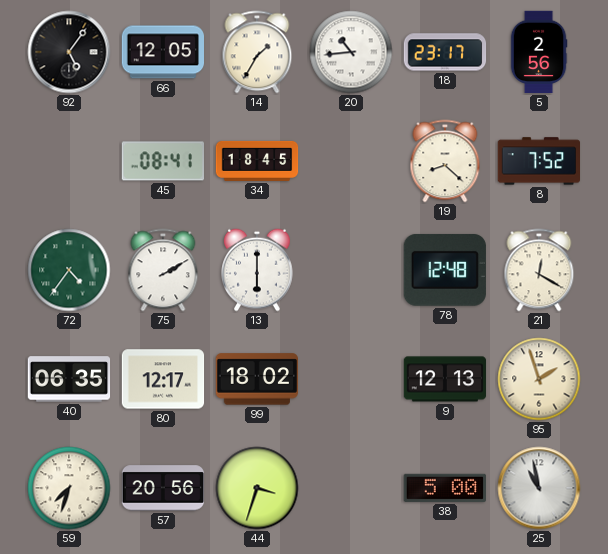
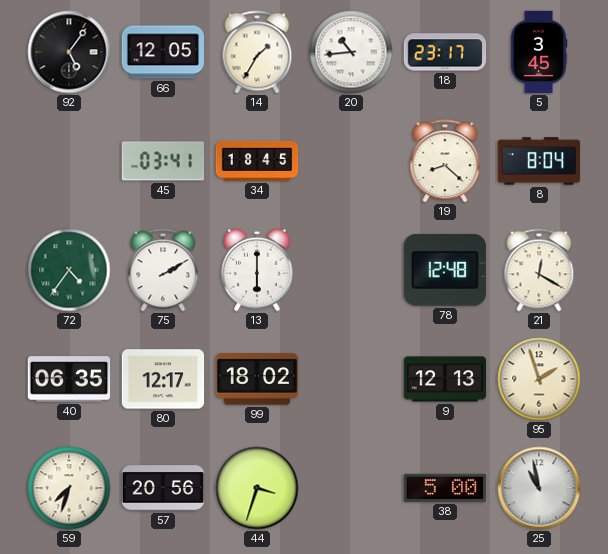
5: 2:56 -> 3:45 (539, 52)
45: 08:41 -> 03:41 (162, 161)
8: 7:52 -> 8:04 (539, 161)
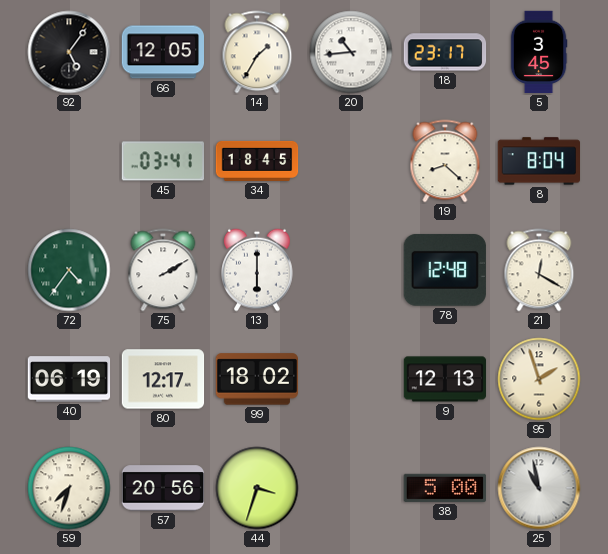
40: 06:35 -> 06:19 (69, 379)
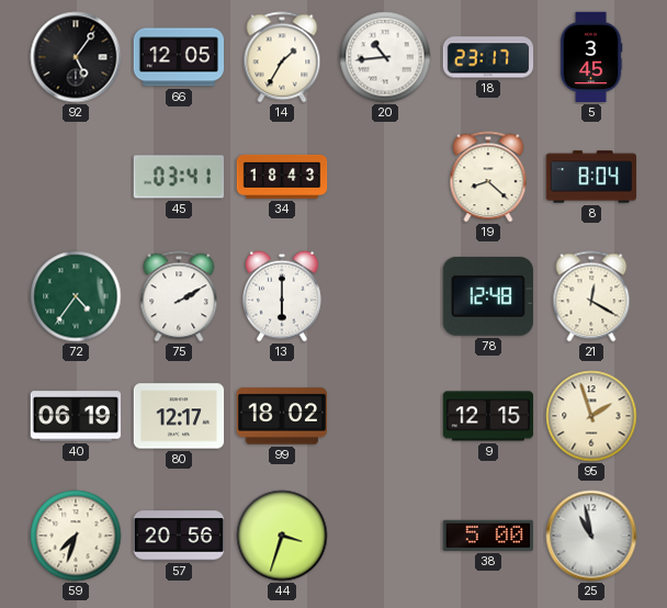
34: 18:45 -> 18:43 (282, 177)
9: 12:13 -> 12:15 (488, 416)
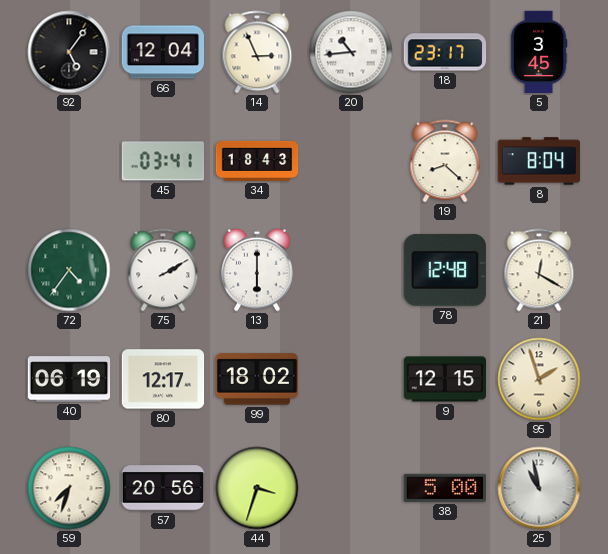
66: 12:05 -> 12:04 (162, 52)
14: 1:35 -> 2:56 (257, 52)
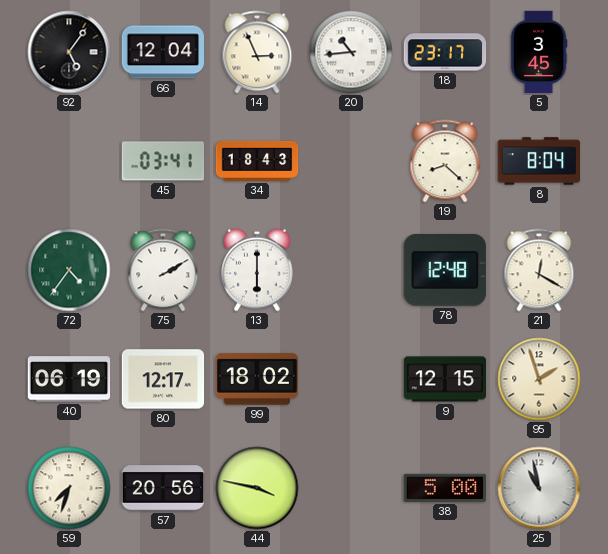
44: 3:33 -> 3:47 (257, 488)
